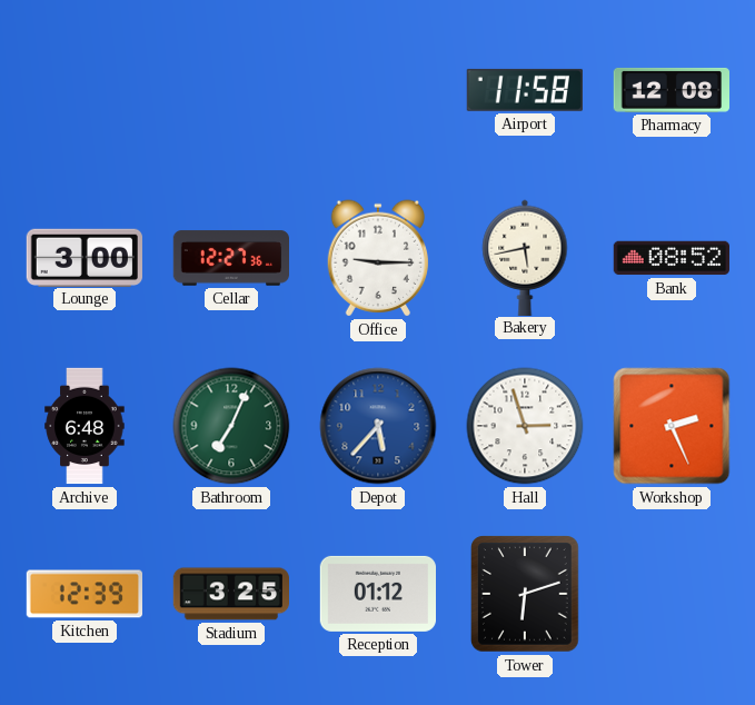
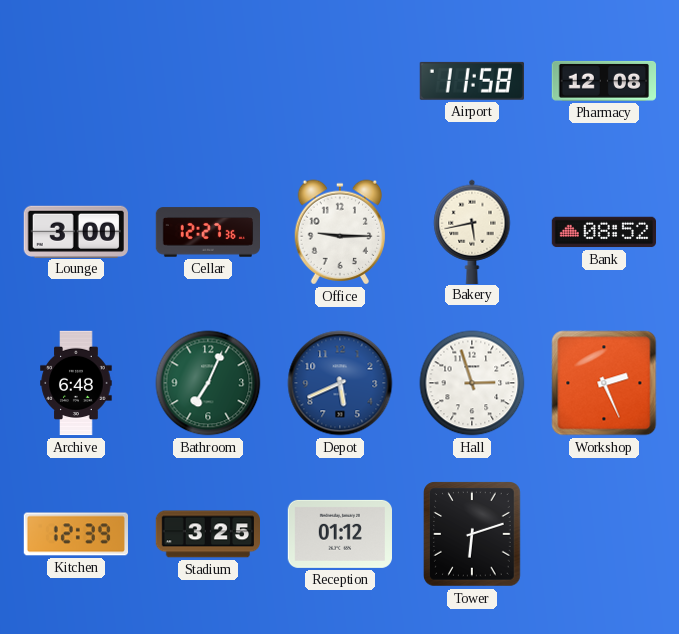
Depot: 5:37 -> 5:41 (340, 383)
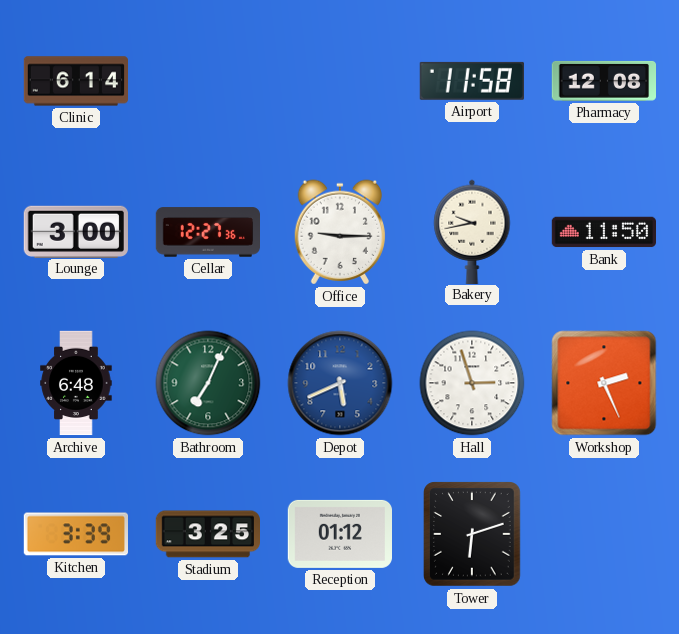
Clinic: none -> 6:14 (75, 81)
Bakery: 5:43 -> 9:43 (472, 231)
Bank: 08:52 -> 11:50 (603, 232)
Kitchen: 12:39 -> 3:39 (75, 534)
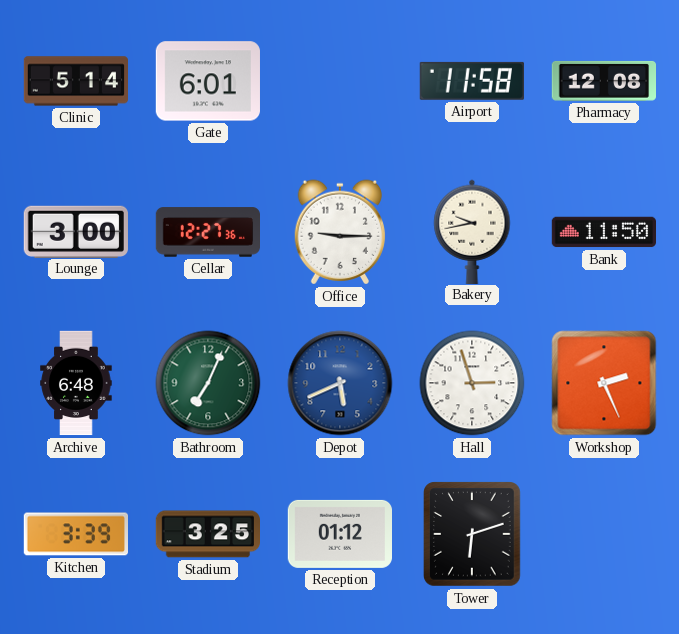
Clinic: 6:14 -> 5:14 (75, 81)
Gate: none -> 6:01 (208, 81)
